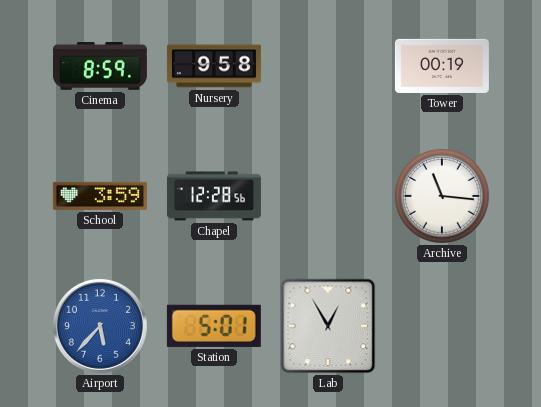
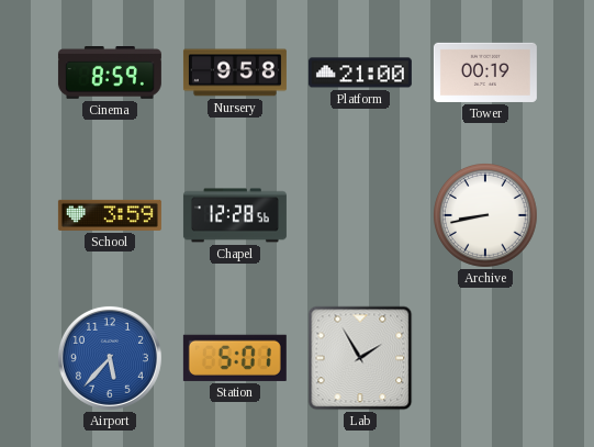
Platform: none -> 21:00 (360, 72)
Archive: 11:16 -> 8:43 (486, 216)
Lab: 12:55 -> 1:55 (360, 358)
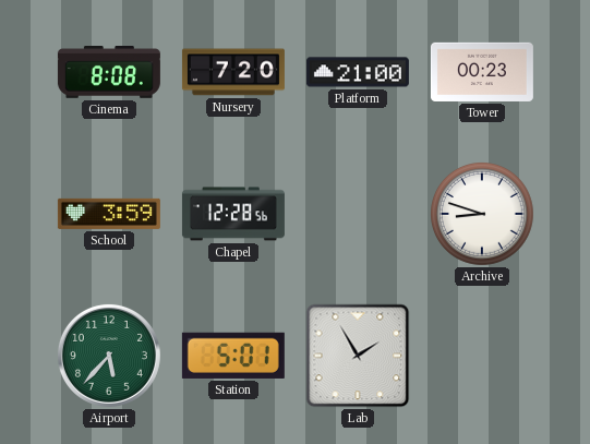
Cinema: 8:59 -> 8:08 (109, 73)
Nursery: 9:58 -> 7:20 (233, 72)
Tower: 00:19 -> 00:23 (482, 72)
Archive: 8:43 -> 8:48 (483, 215)
Airport dial: blue -> green (109, 356)
